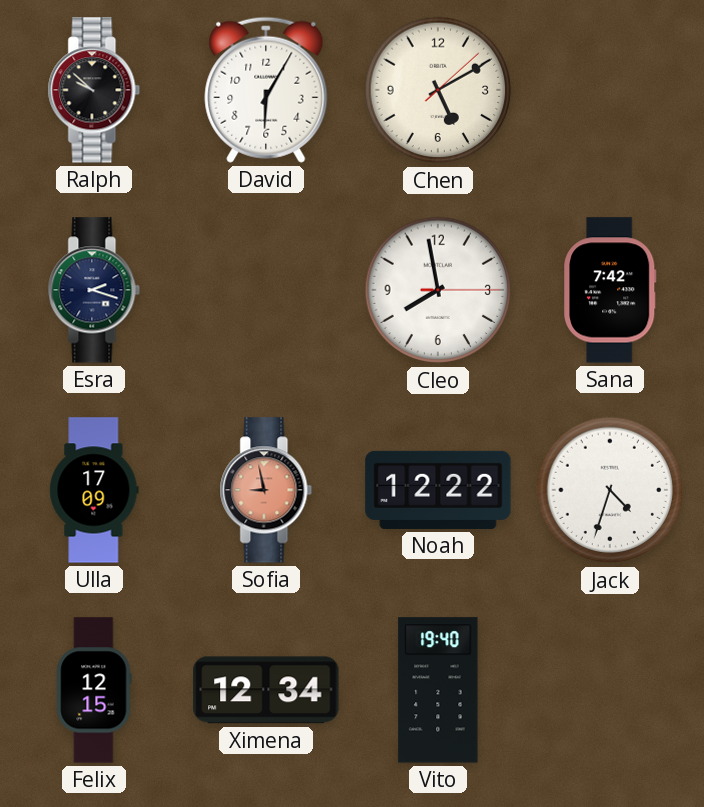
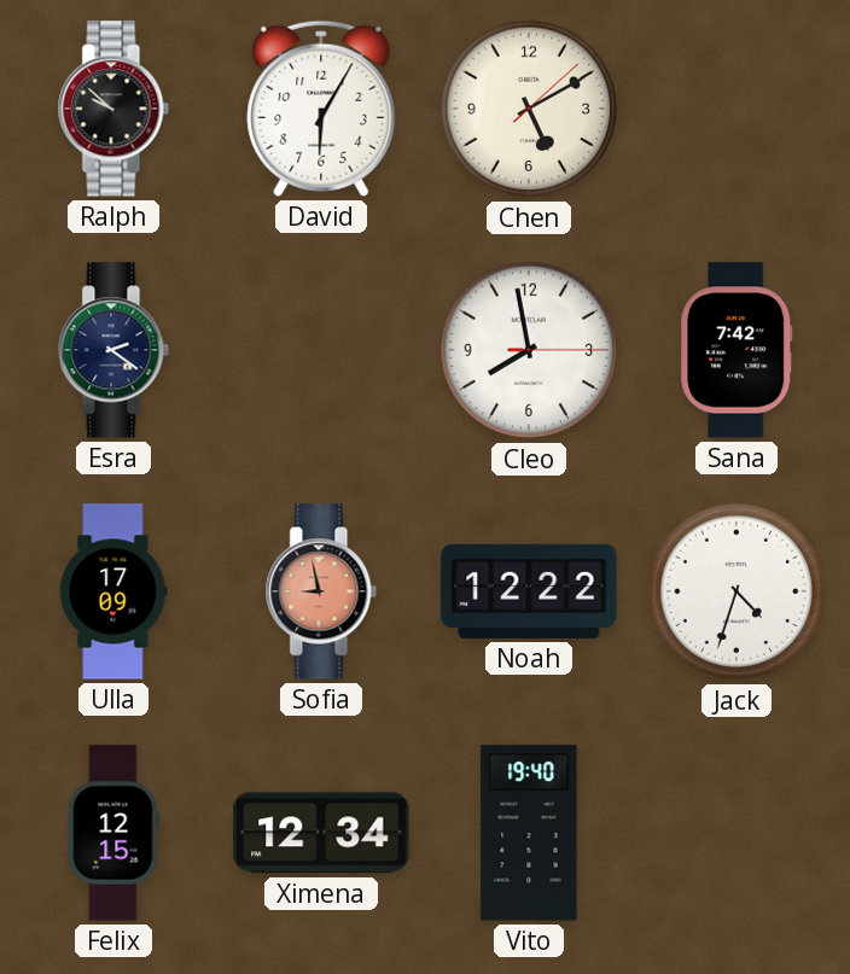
Esra: 2:18 -> 2:21 (113, 350)
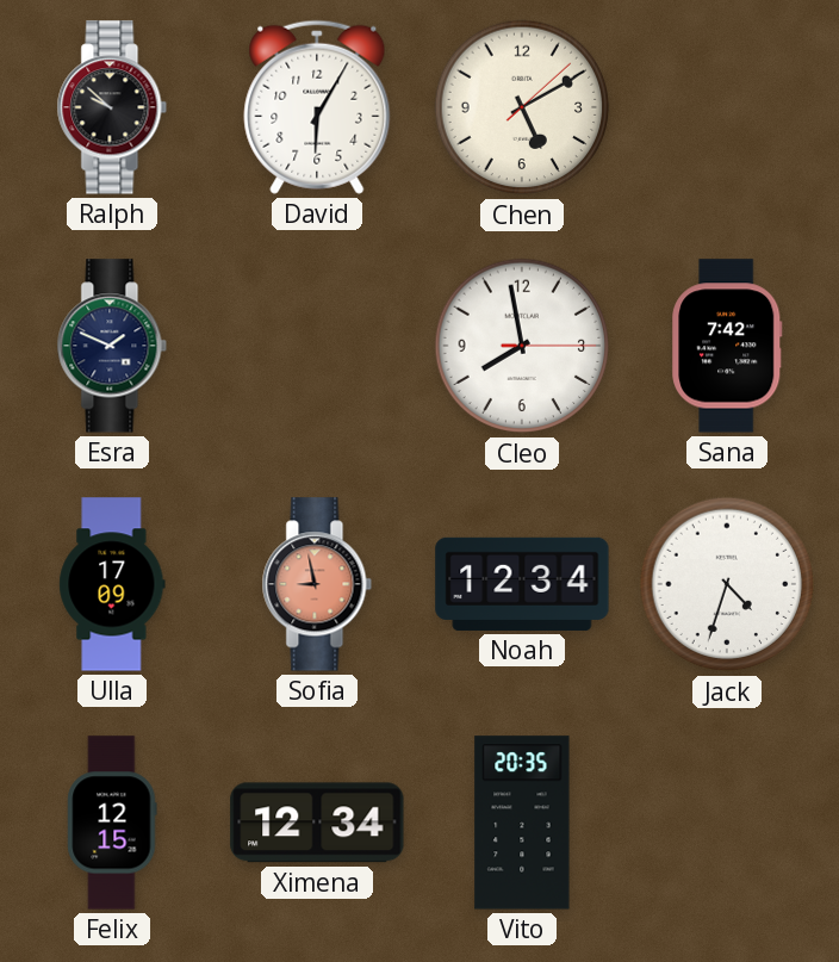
Esra: 2:21 -> 1:49 (112, 346)
Noah: 12:22 -> 12:34 (522, 584)
Vito: 19:40 -> 20:35 (522, 823)
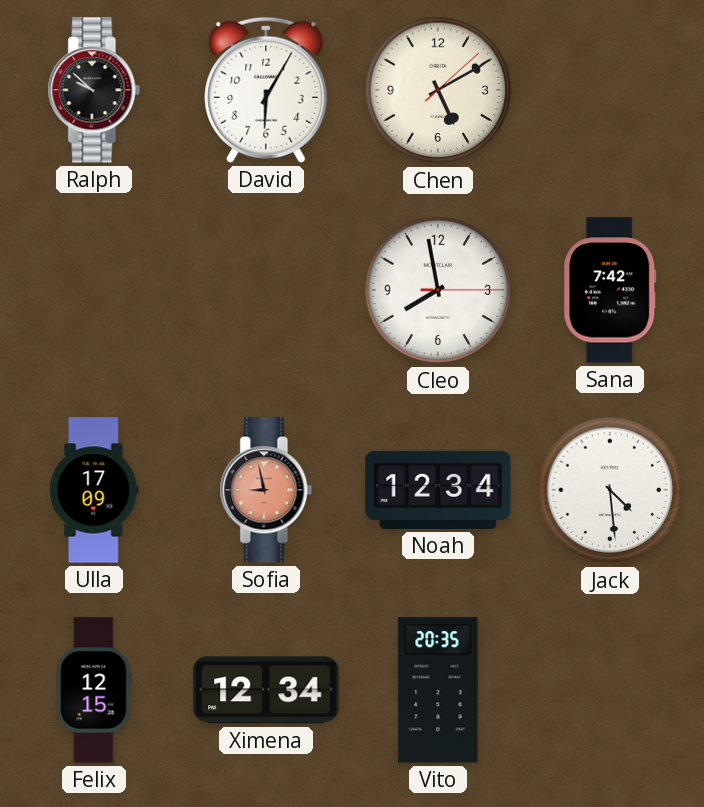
Esra: 1:49 -> none (112, 346)
Jack: 4:33 -> 4:29 (610, 490)
